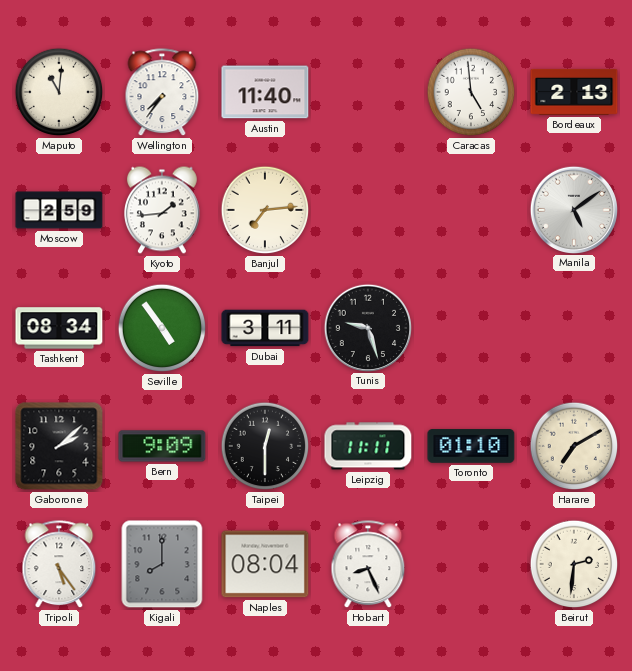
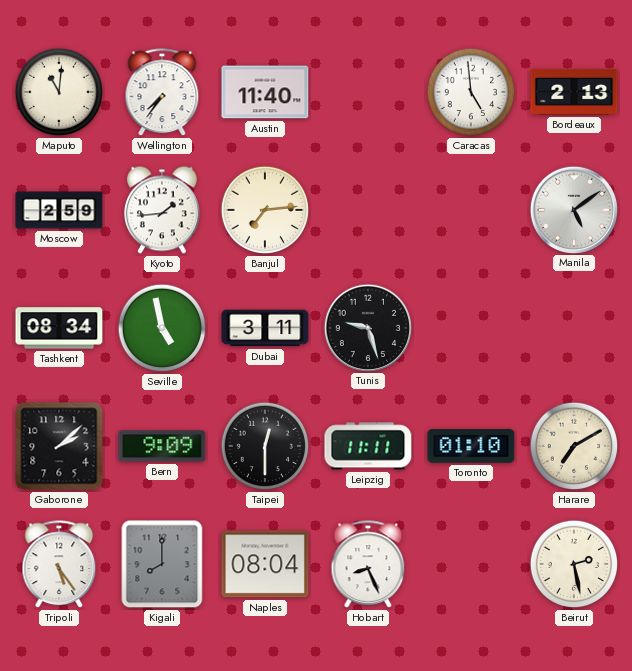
Seville: 4:54 -> 4:58 (162, 328)
Beirut: 2:31 -> 2:28 (574, 564)
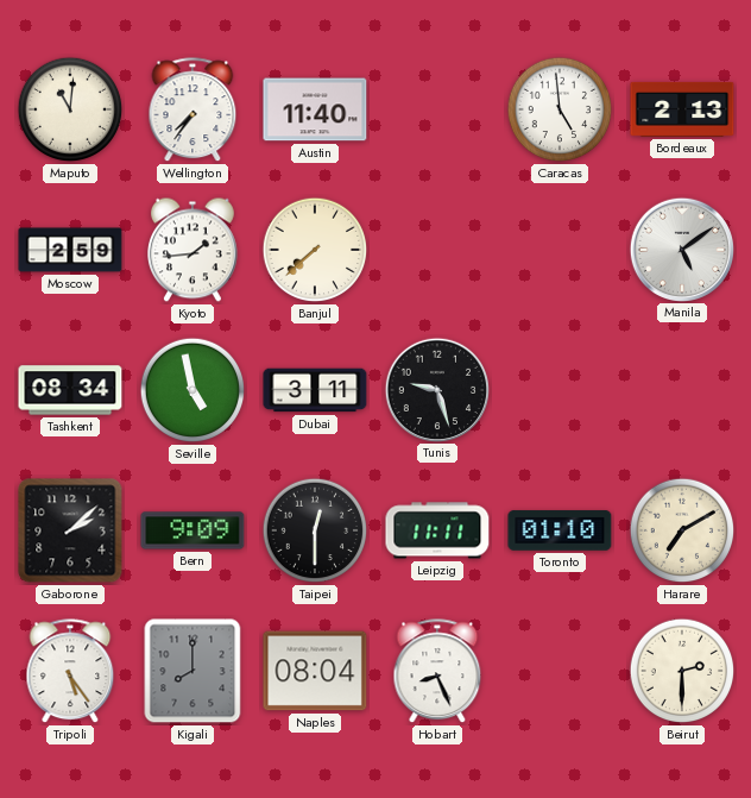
Banjul: 7:14 -> 7:38 (315, 250)
Beirut: 2:28 -> 2:30 (682, 671)
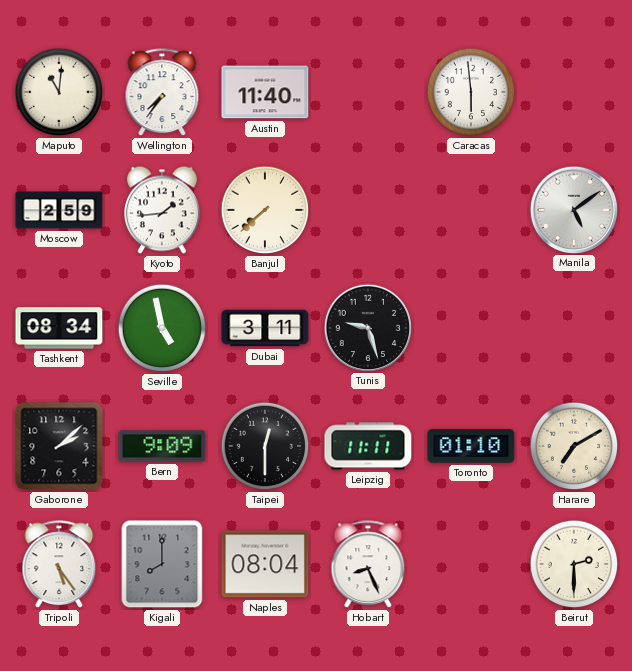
Caracas: 4:59 -> 5:59 (471, 92)
Bordeaux: 2:13 -> none (682, 109)
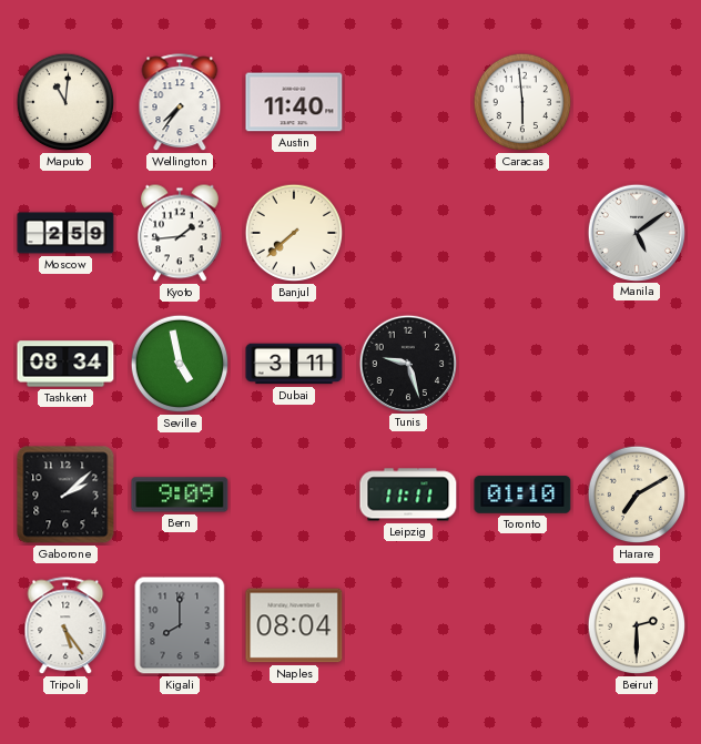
Taipei: 12:30 -> none (265, 446)
Hobart: 8:26 -> none (368, 565)
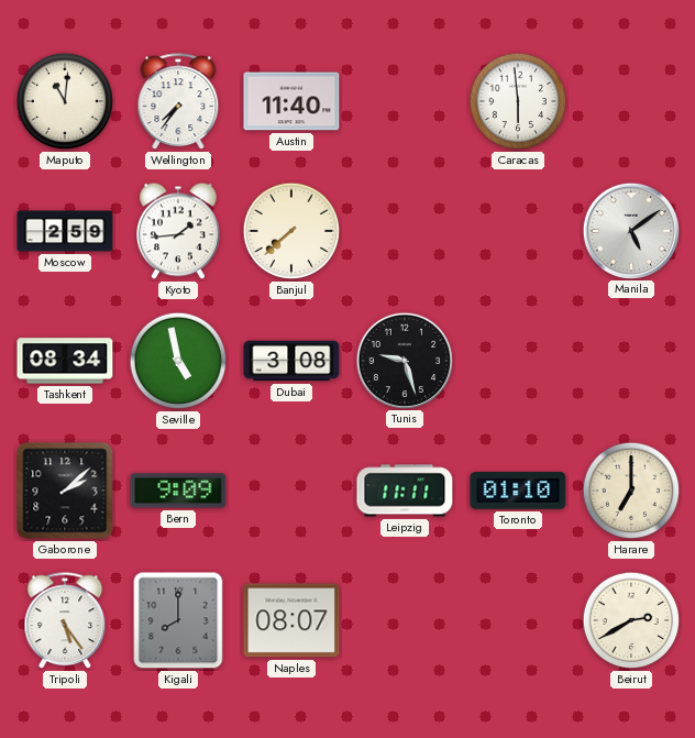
Dubai: 3:11 -> 3:08 (291, 361)
Harare: 7:10 -> 7:00 (631, 491)
Naples: 08:04 -> 08:07 (291, 620)
Beirut: 2:30 -> 2:40 (631, 620)
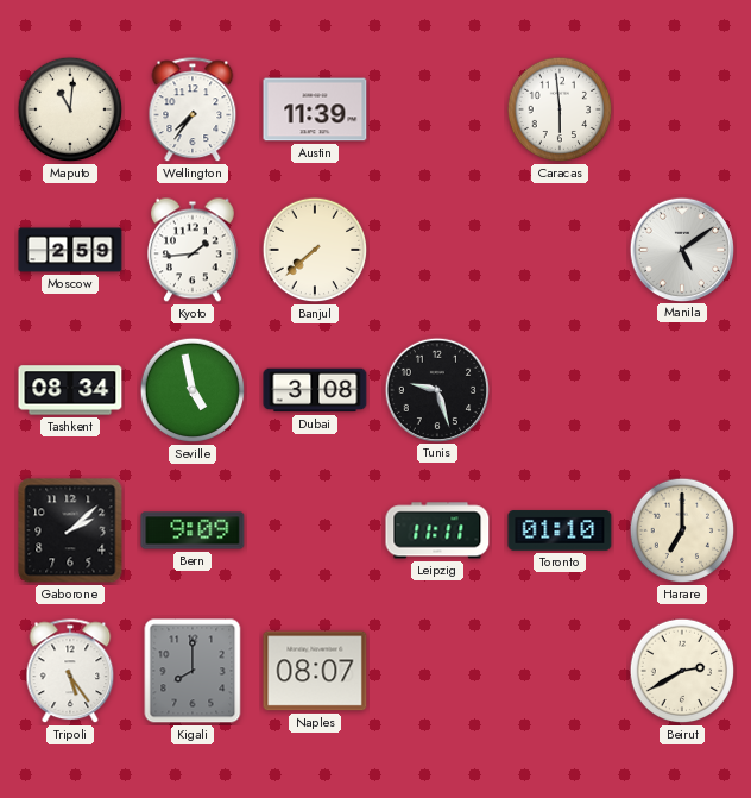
Austin: 11:40 -> 11:39 (315, 109)
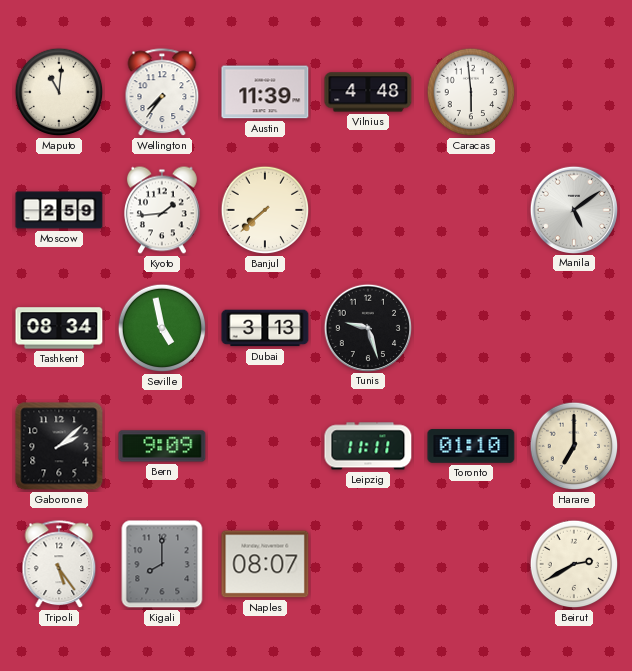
Vilnius: none -> 4:48 (368, 92)
Dubai: 3:08 -> 3:13 (265, 328)
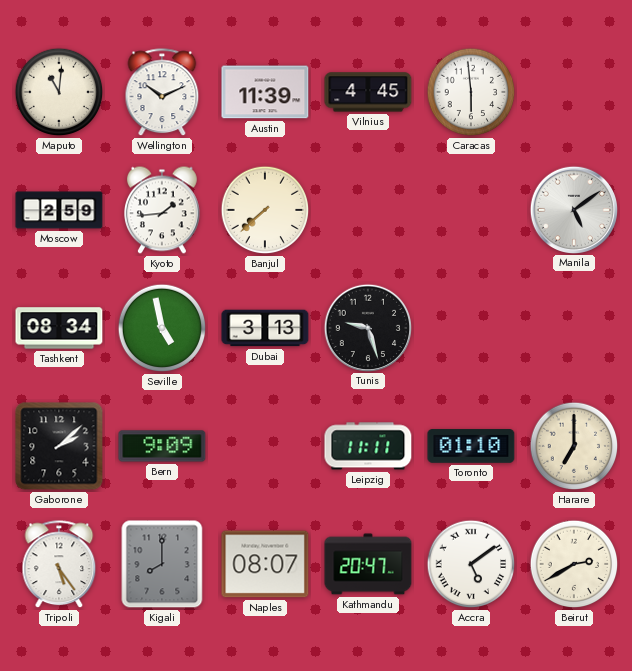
Wellington: 7:36 -> 10:11 (162, 93)
Vilnius: 4:48 -> 4:45 (368, 92)
Kathmandu: none -> 20:47 (368, 564)
Accra: none -> 5:09 (471, 564)
